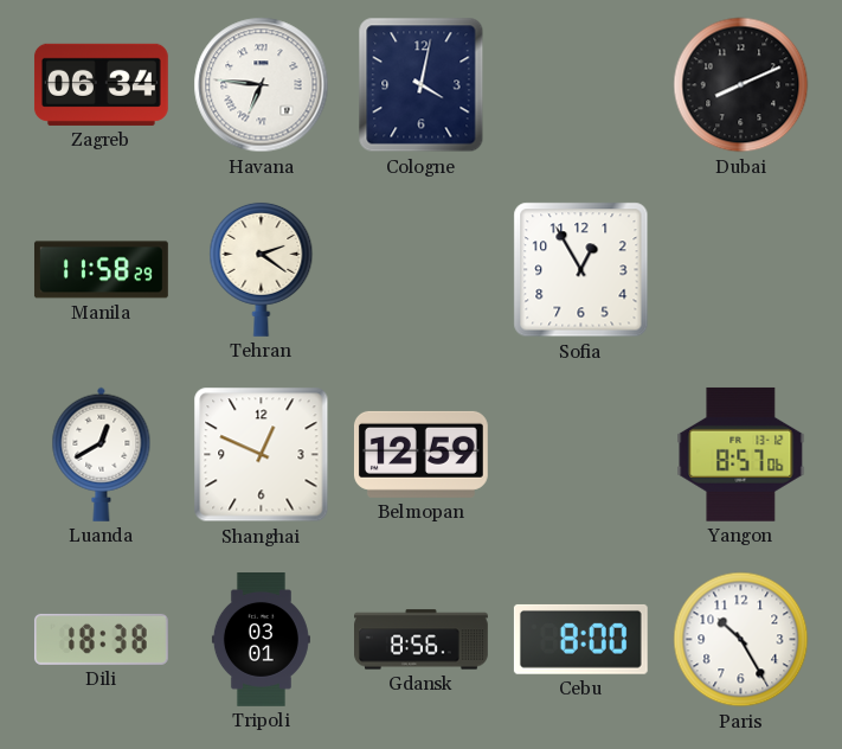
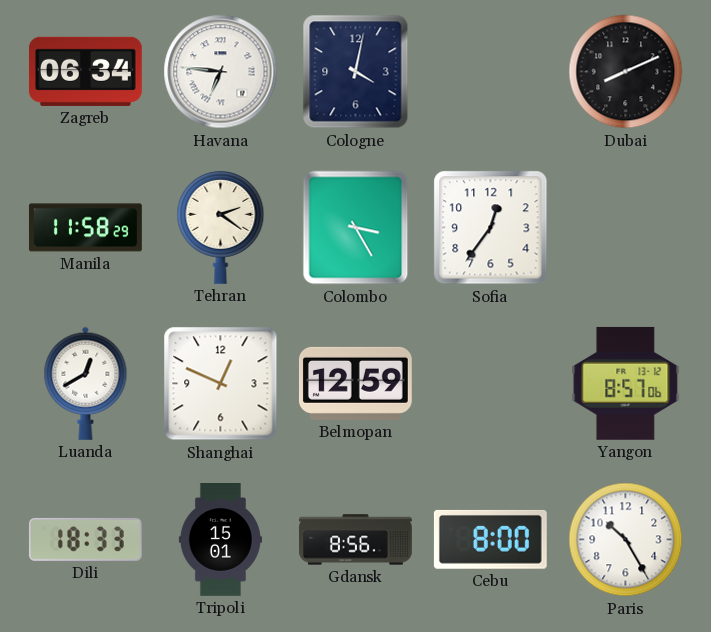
Colombo: none -> 3:25 (356, 228)
Sofia: 12:55 -> 12:36 (491, 228)
Dili: 18:38 -> 18:33 (85, 539)
Tripoli: 03:01 -> 15:01 (220, 540)
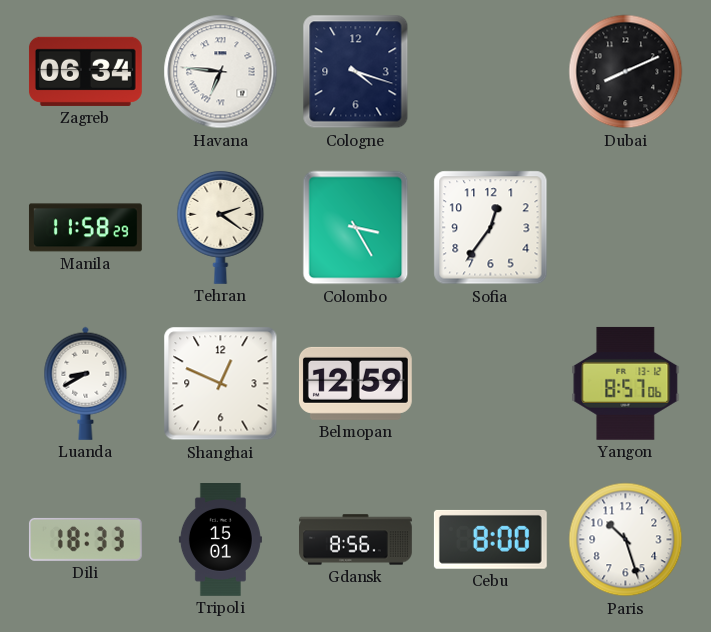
Cologne: 4:02 -> 4:18 (356, 72)
Luanda: 12:40 -> 8:40 (86, 383)
Paris: 10:25 -> 10:27 (626, 540)
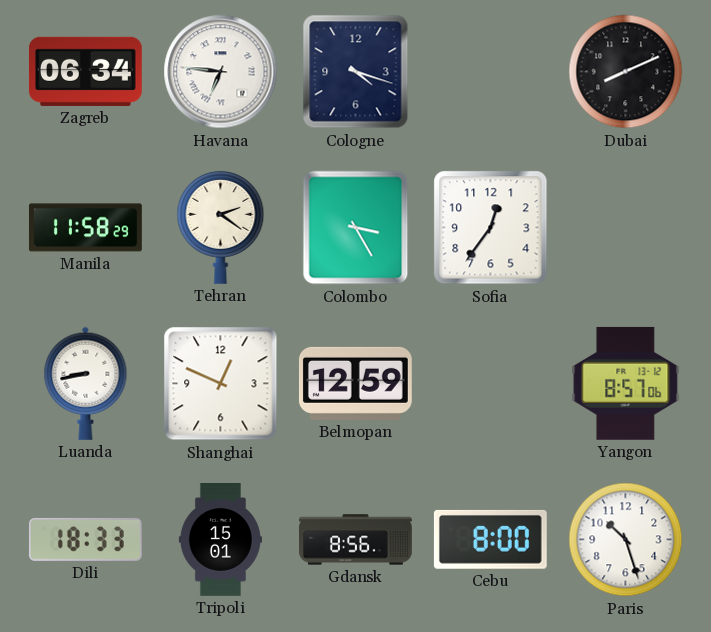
Luanda: 8:40 -> 8:43 (86, 383)
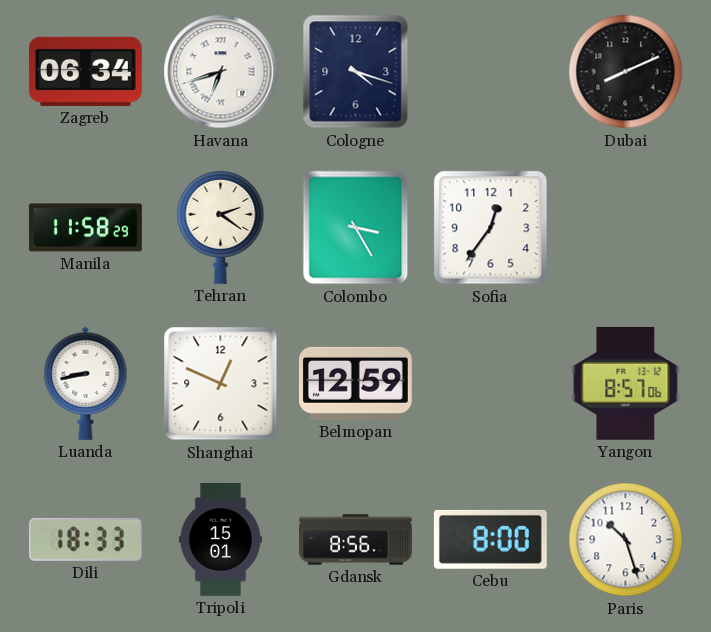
Havana: 6:46 -> 6:42 (221, 72)
